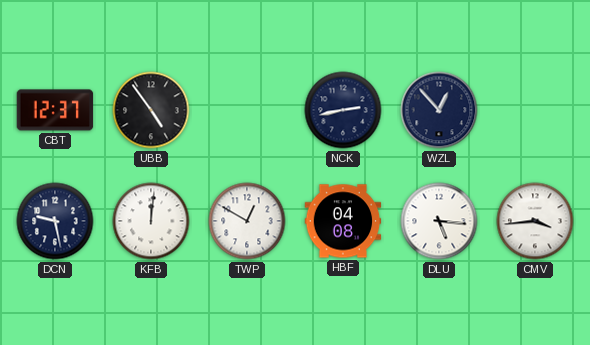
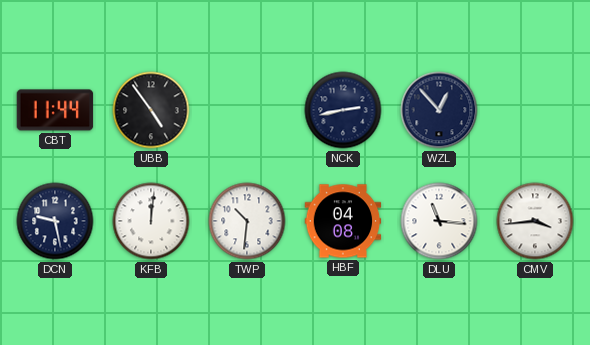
CBT: 12:37 -> 11:44 (55, 110)
TWP: 12:50 -> 10:31 (247, 221)
DLU: 5:16 -> 11:16 (439, 221)
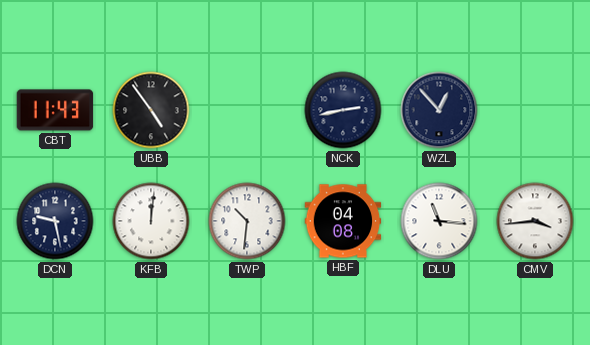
CBT: 11:44 -> 11:43 (55, 110)
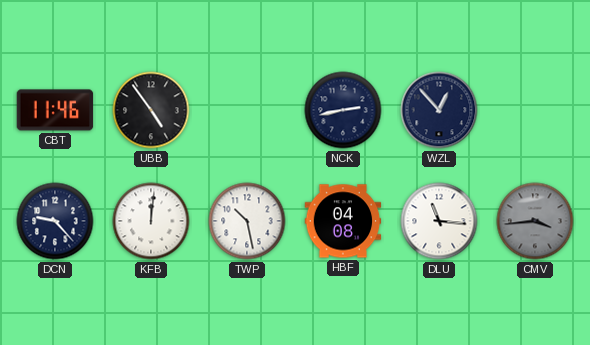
CBT: 11:43 -> 11:46 (55, 110)
DCN: 9:28 -> 9:23 (55, 221)
TWP: 10:31 -> 10:28 (247, 221)
CMV dial: white -> grey (535, 221)
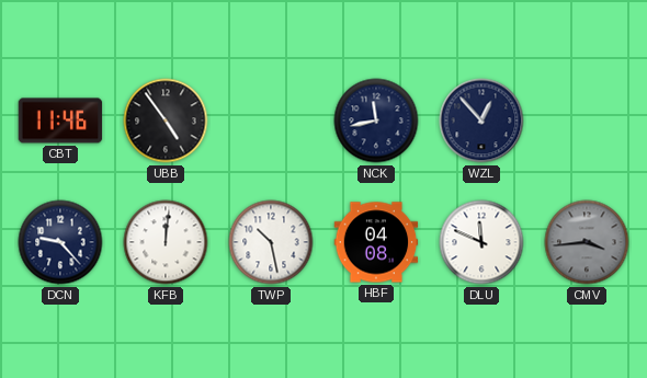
NCK: 2:43 -> 11:43 (376, 121)
DLU: 11:16 -> 11:49 (481, 242)
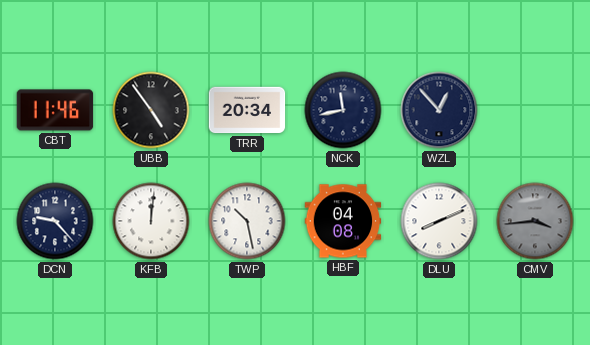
TRR: none -> 20:34 (247, 110)
DLU: 11:49 -> 8:11 (439, 221)
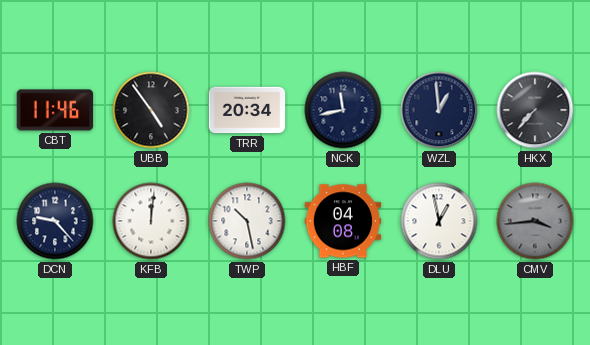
WZL: 12:53 -> 12:59 (439, 110)
HKX: none -> 7:37 (535, 110)
DLU: 8:11 -> 12:58 (439, 221)
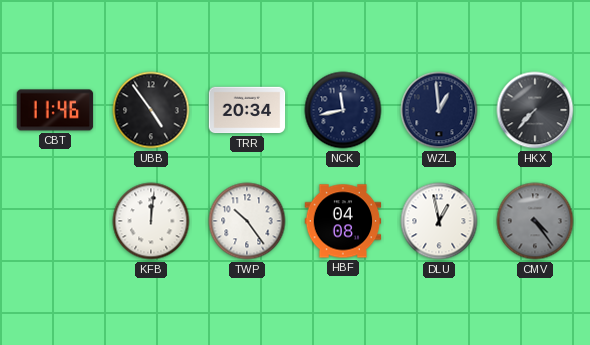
DCN: 9:23 -> none (55, 221)
TWP: 10:28 -> 10:24 (247, 221)
CMV: 3:44 -> 4:24 (535, 221)
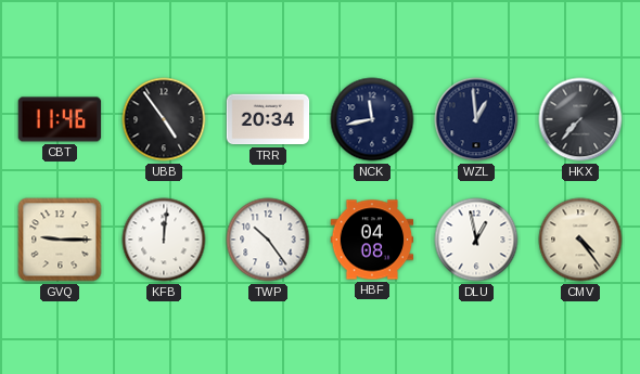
GVQ: none -> 9:15 (60, 240)
CMV dial: grey -> cream (580, 240)
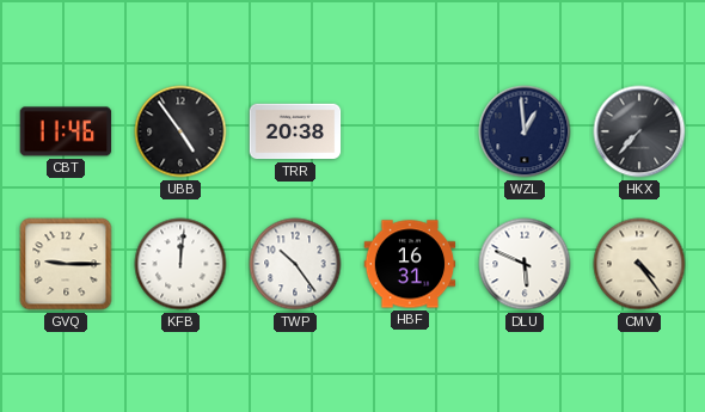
TRR: 20:34 -> 20:38 (295, 131)
NCK: 11:43 -> none (372, 119)
HBF: 04:08 -> 16:31 (410, 264)
DLU: 12:58 -> 5:49 (525, 264)
